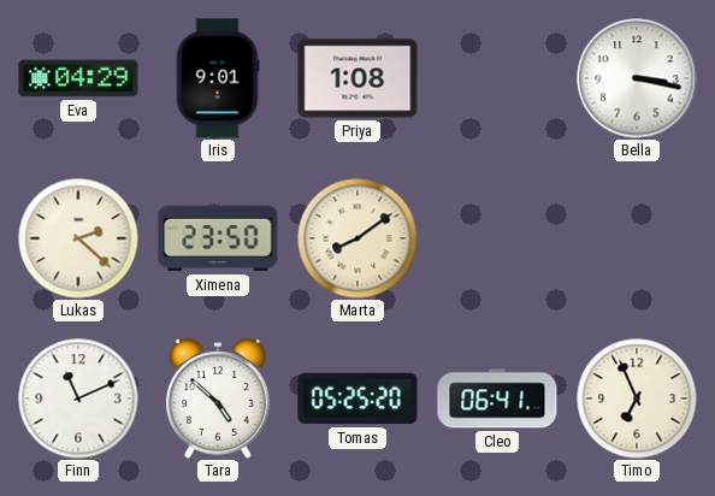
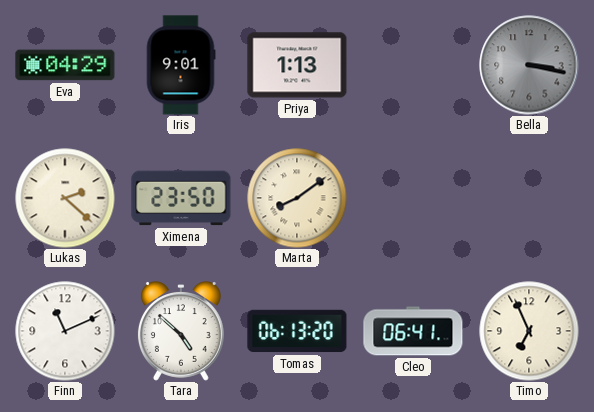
Priya: 1:08 -> 1:13 (297, 65)
Bella dial: white -> grey (529, 65)
Tomas: 05:25 -> 06:13 (297, 331)
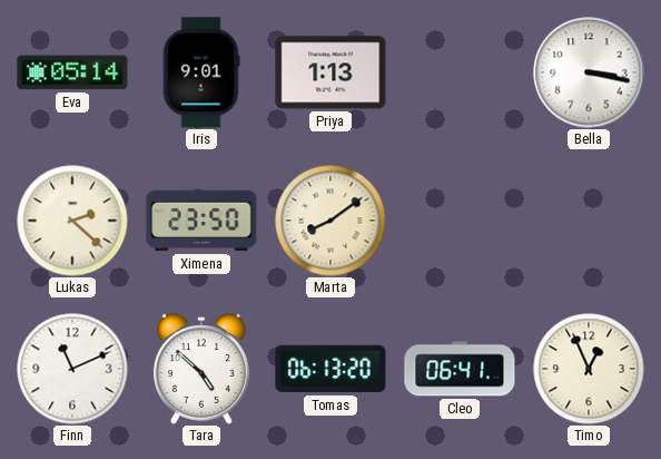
Eva: 04:29 -> 05:14 (72, 72)
Bella dial: grey -> white (589, 72)
Timo: 6:56 -> 12:56 (589, 369)
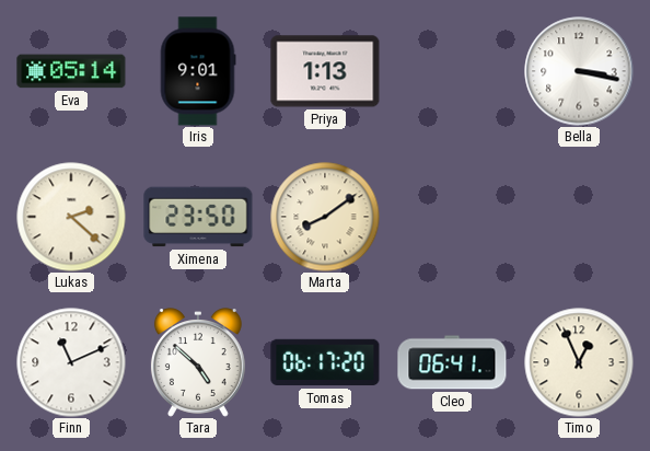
Tomas: 06:13 -> 06:17 (325, 362)
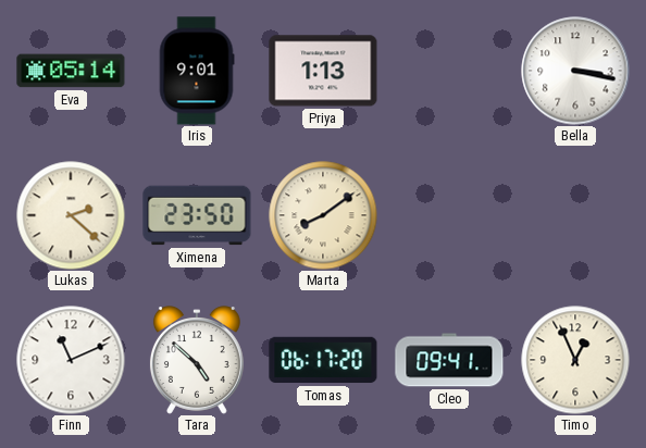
Cleo: 06:41 -> 09:41 (449, 360)
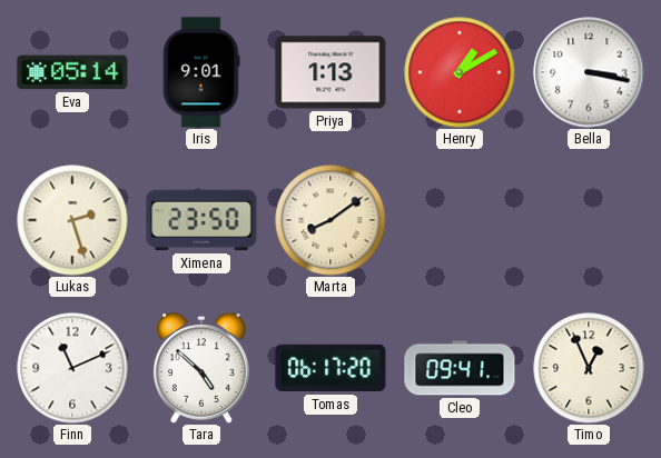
Henry: none -> 1:10 (460, 72)
Lukas: 2:22 -> 2:27 (72, 220)
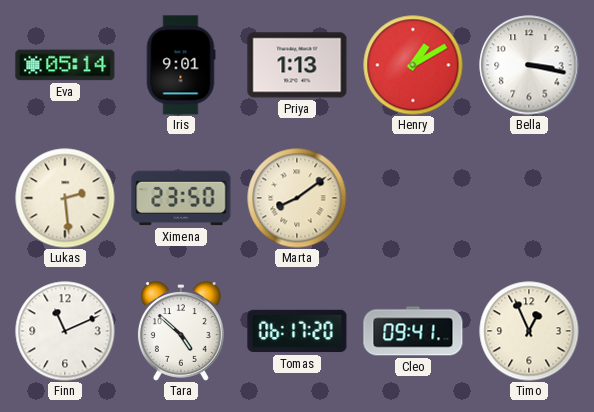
Lukas: 2:27 -> 2:29 (65, 198)
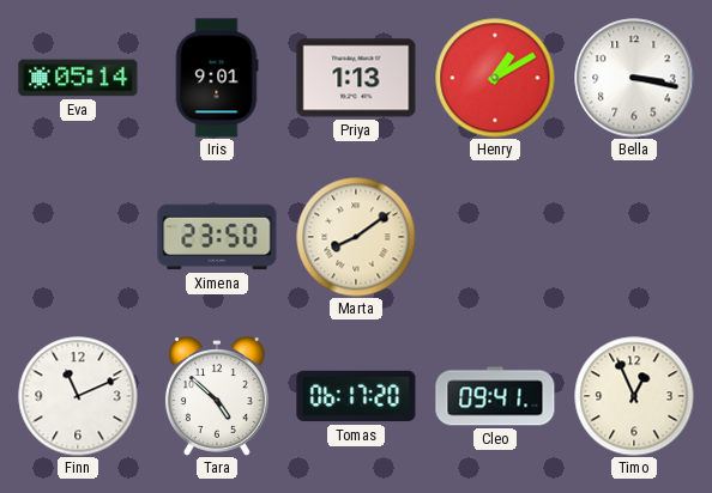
Lukas: 2:29 -> none (65, 198)
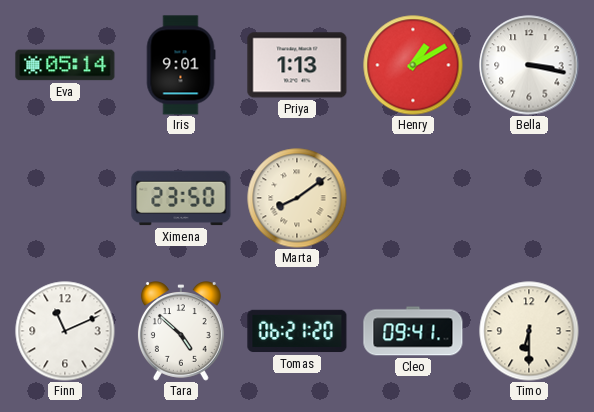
Tomas: 06:17 -> 06:21 (297, 331)
Timo: 12:56 -> 6:30 (529, 331)
